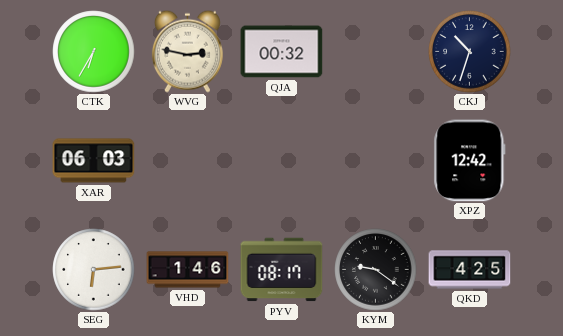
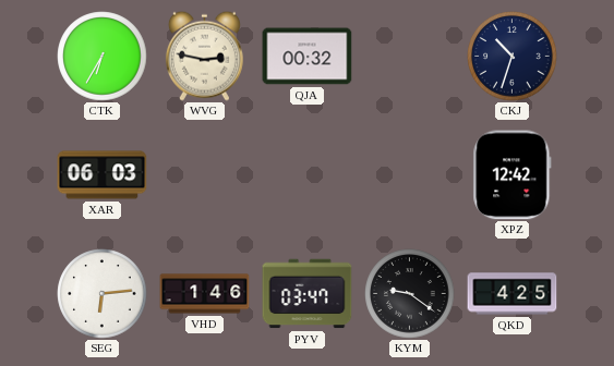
PYV: 08:17 -> 03:47 (308, 294)
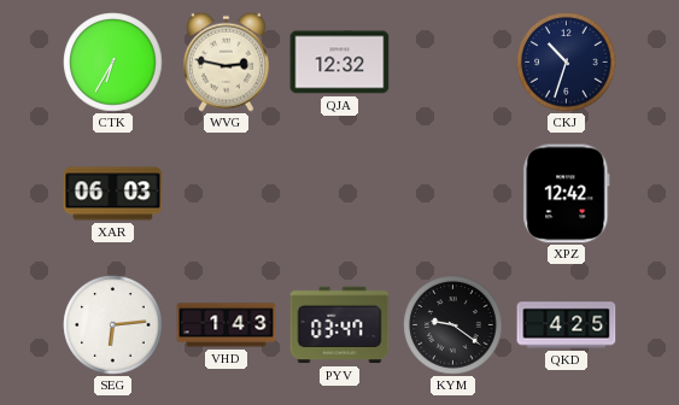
QJA: 00:32 -> 12:32 (340, 63)
VHD: 1:46 -> 1:43 (227, 325)
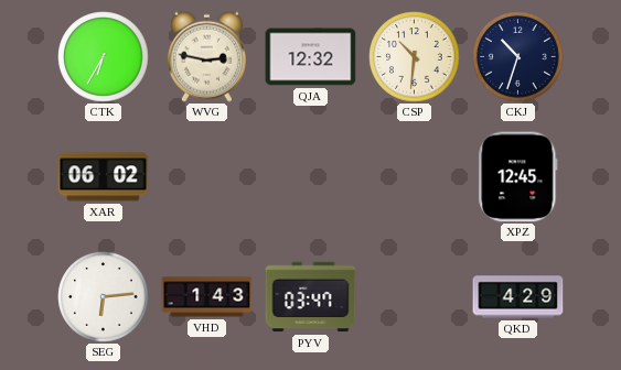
CSP: none -> 10:31 (415, 57)
XAR: 06:03 -> 06:02 (104, 177)
XPZ: 12:42 -> 12:45 (518, 177)
KYM: 9:21 -> none (453, 325)
QKD: 4:25 -> 4:29 (518, 297)
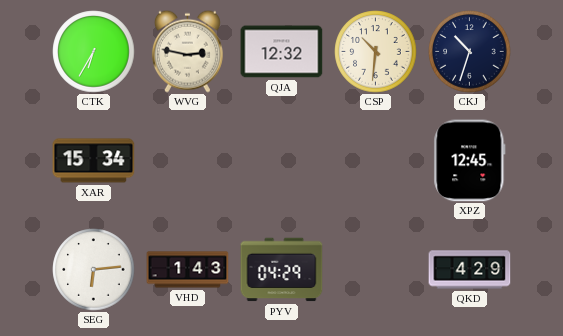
XAR: 06:02 -> 15:34 (94, 161)
PYV: 03:47 -> 04:29 (282, 270)
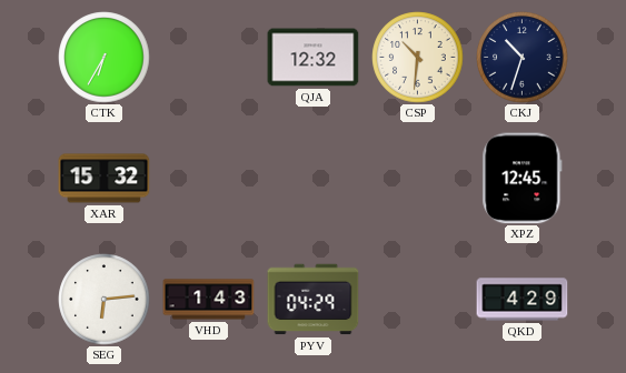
WVG: 2:47 -> none (187, 51)
XAR: 15:34 -> 15:32 (105, 179)
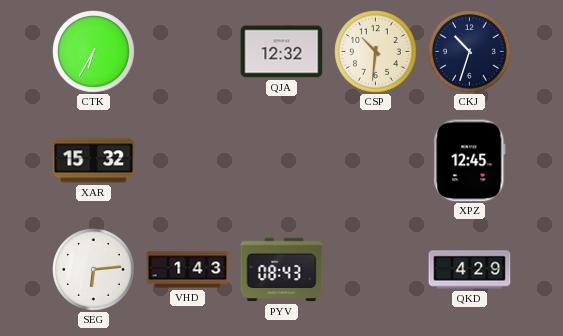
PYV: 04:29 -> 08:43 (282, 270)
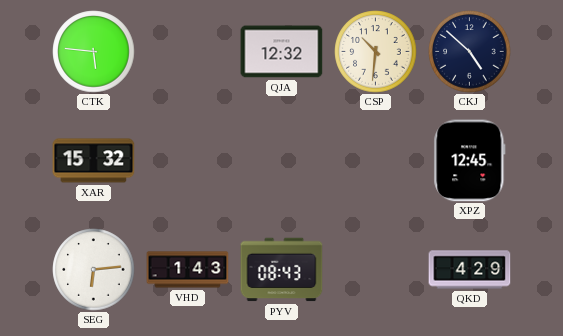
CTK: 6:35 -> 5:46 (94, 52)
CKJ: 10:33 -> 4:52 (470, 52)
